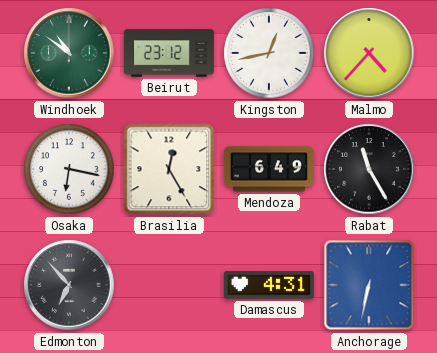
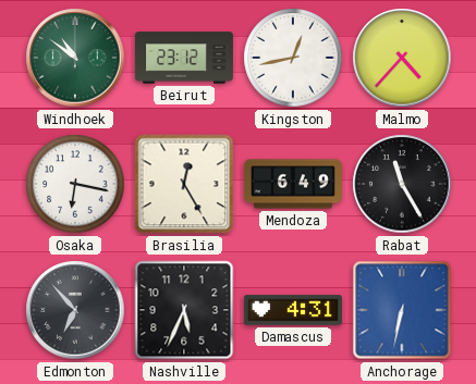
Nashville: none -> 5:34 (184, 310)
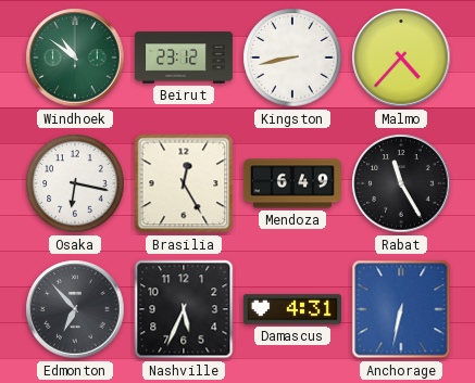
Kingston: 12:43 -> 8:43 (292, 58)
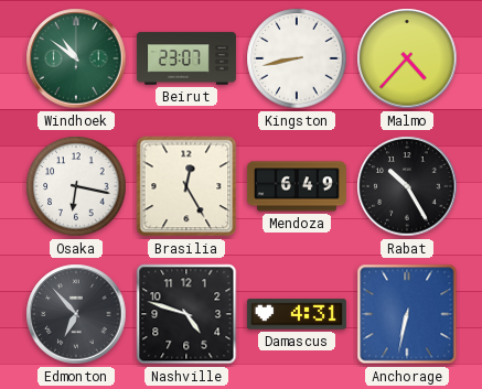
Beirut: 23:12 -> 23:07 (186, 58)
Rabat: 11:25 -> 10:25 (407, 186)
Nashville: 5:34 -> 4:48 (186, 314)
